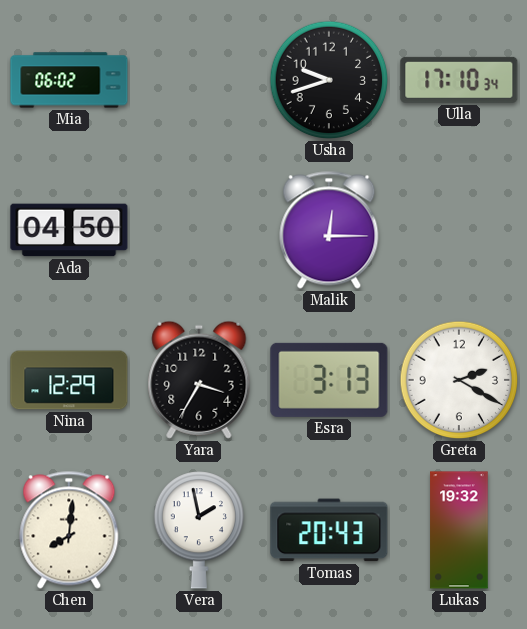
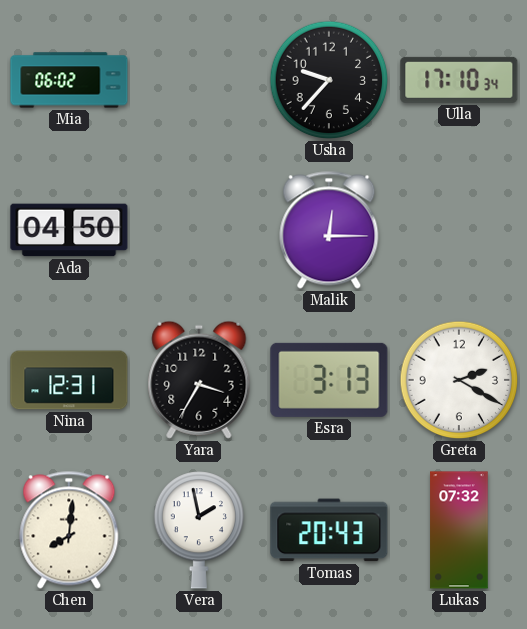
Usha: 9:42 -> 9:37 (329, 80)
Nina: 12:29 -> 12:31 (69, 380)
Lukas: 19:32 -> 07:32 (459, 530)
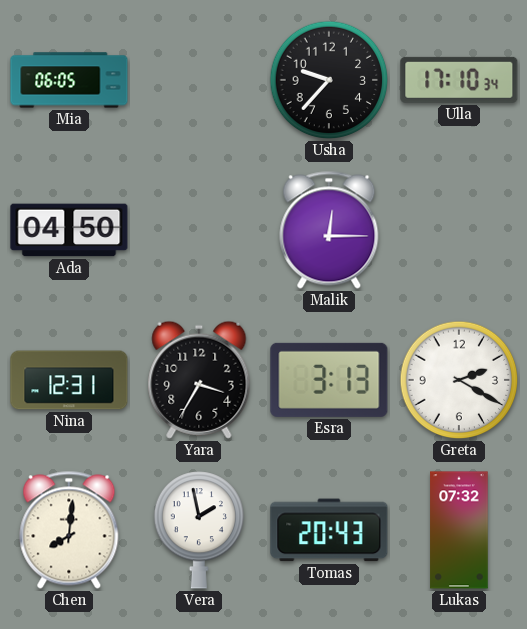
Mia: 06:02 -> 06:05 (69, 80)
